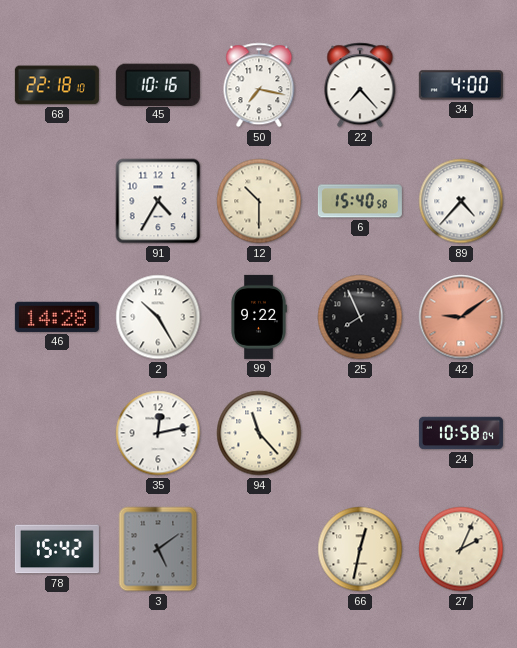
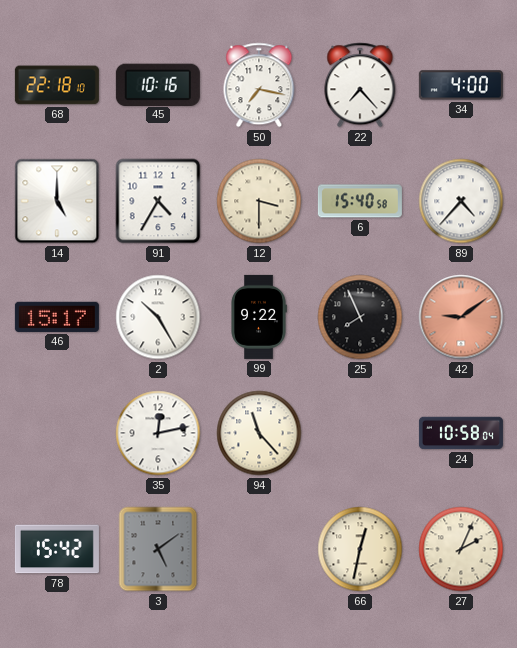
14: none -> 5:00 (57, 201)
12: 10:30 -> 3:30 (259, 201)
46: 14:28 -> 15:17 (57, 317)
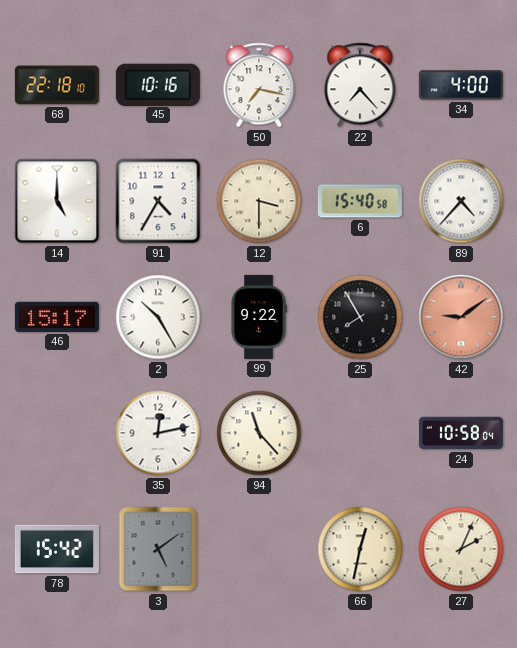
25: 7:56 -> 7:55 (360, 317)
